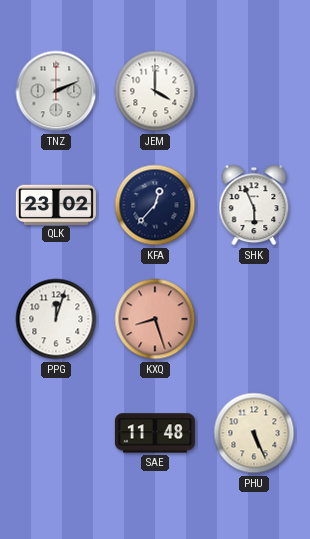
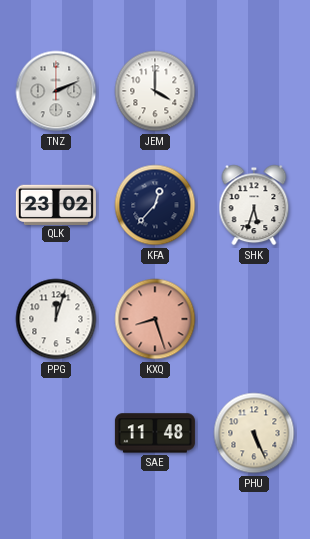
SHK: 5:56 -> 5:33 (254, 205)
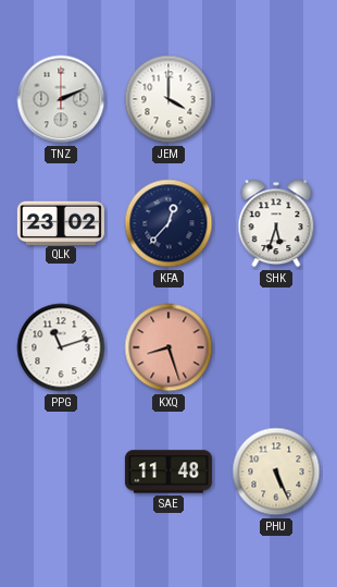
PPG: 12:03 -> 11:12 (61, 347)
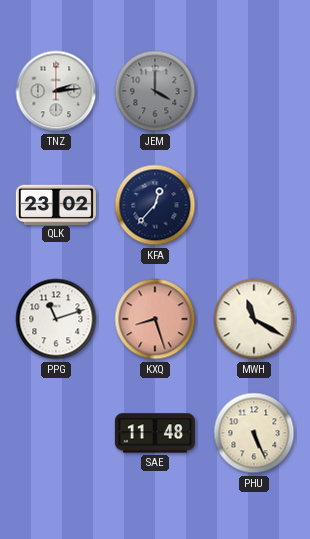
TNZ: 2:11 -> 2:14 (56, 91)
JEM dial: white -> grey (155, 91)
SHK: 5:33 -> none (276, 223)
MWH: none -> 11:20 (254, 319)
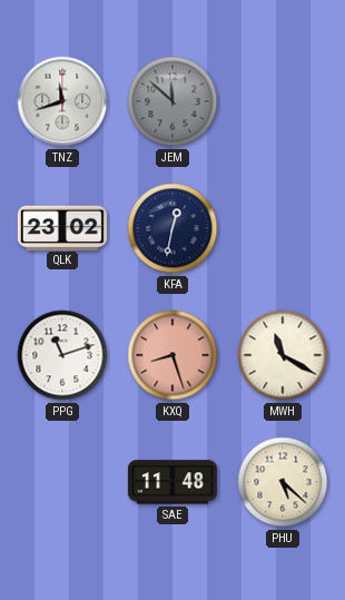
TNZ: 2:14 -> 11:42 (62, 101)
JEM: 4:00 -> 11:52 (172, 101)
KFA: 12:37 -> 12:32 (172, 228)
PHU: 5:26 -> 5:22 (283, 482)
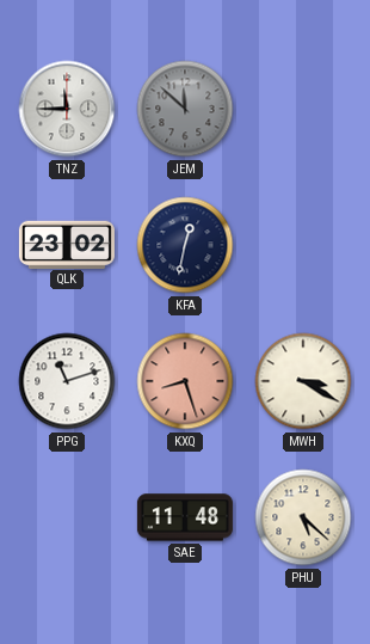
TNZ: 11:42 -> 11:45 (67, 109)
MWH: 11:20 -> 3:20 (303, 381)
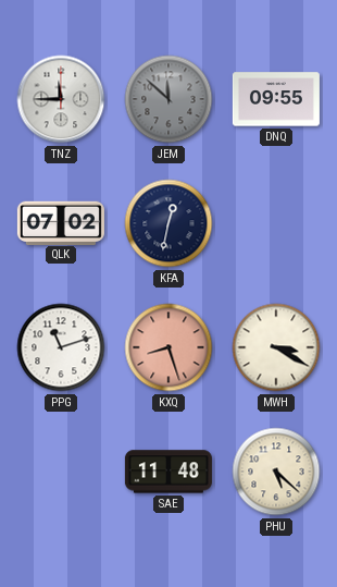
DNQ: none -> 09:55 (276, 99)
QLK: 23:02 -> 07:02 (61, 222)
